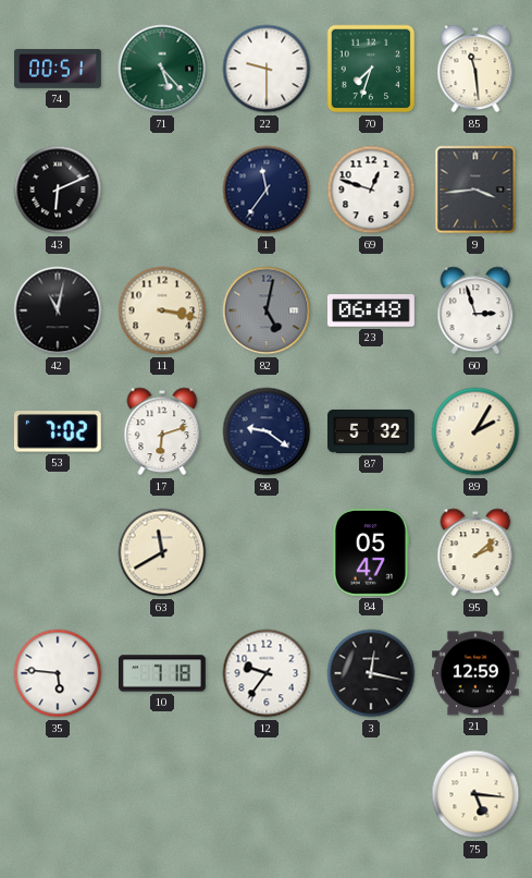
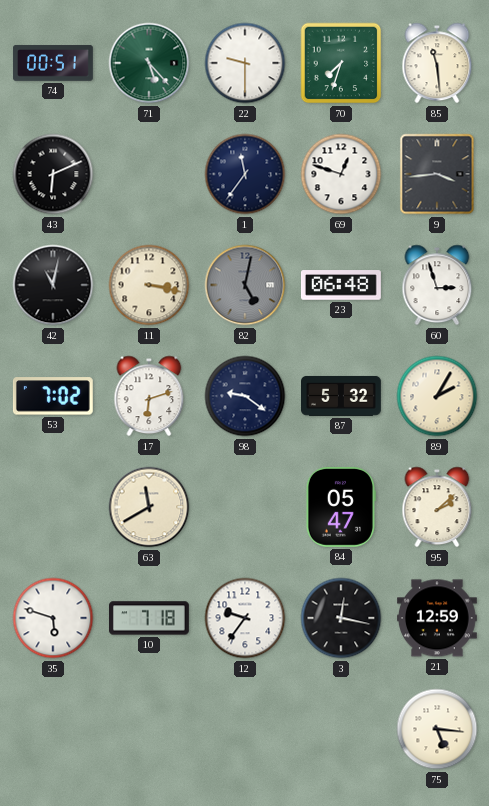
35: 5:46 -> 5:48 (53, 618)
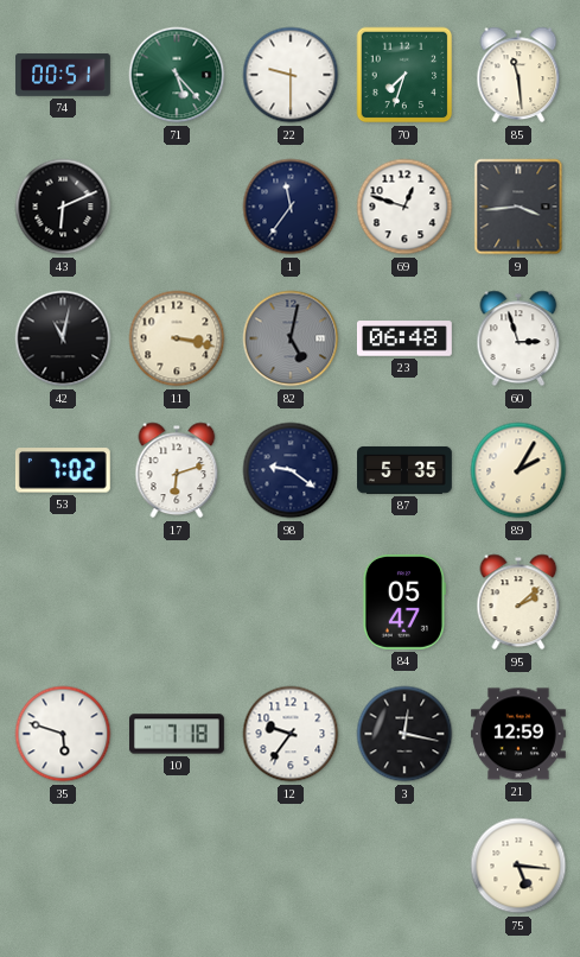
87: 5:32 -> 5:35 (406, 470)
63: 11:40 -> none (149, 507)
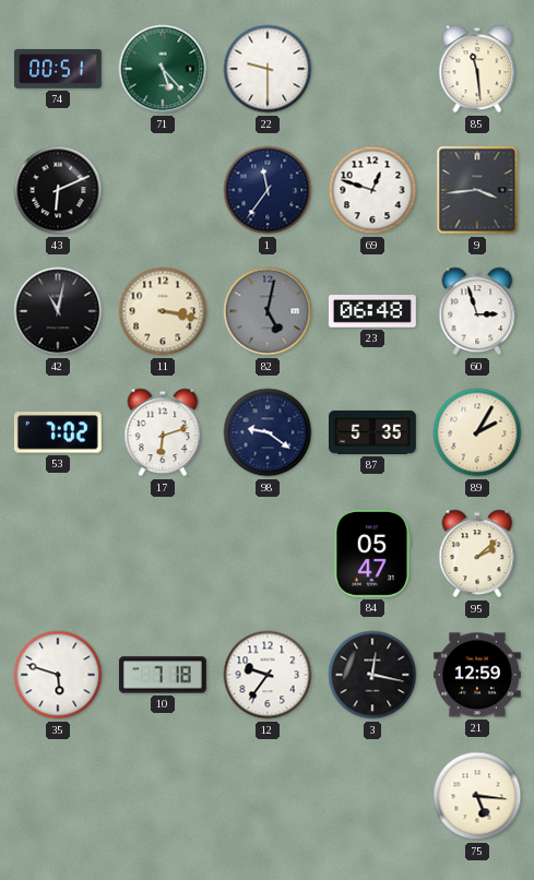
70: 7:33 -> none (404, 75)
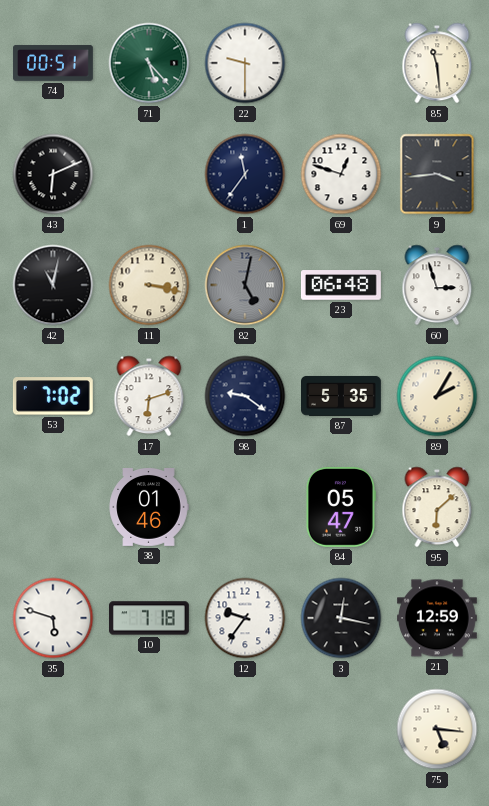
38: none -> 01:46 (149, 508)
95: 2:08 -> 6:08 (437, 507)
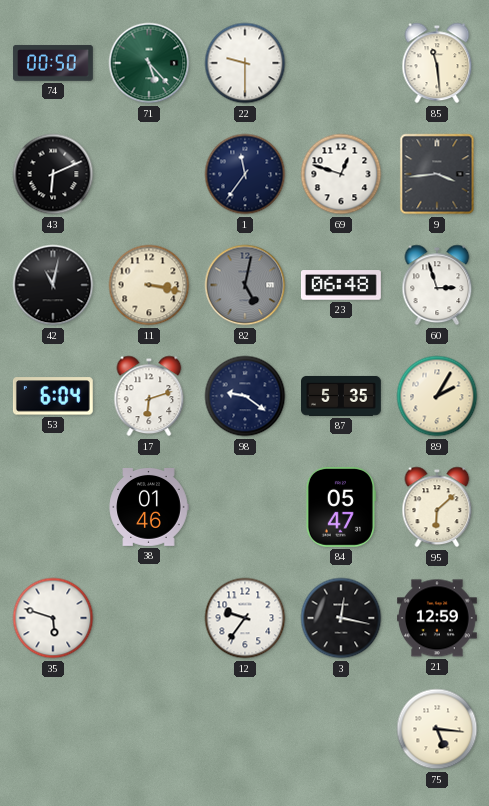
74: 00:51 -> 00:50 (54, 64)
53: 7:02 -> 6:04 (53, 396)
10: 7:18 -> none (150, 618)
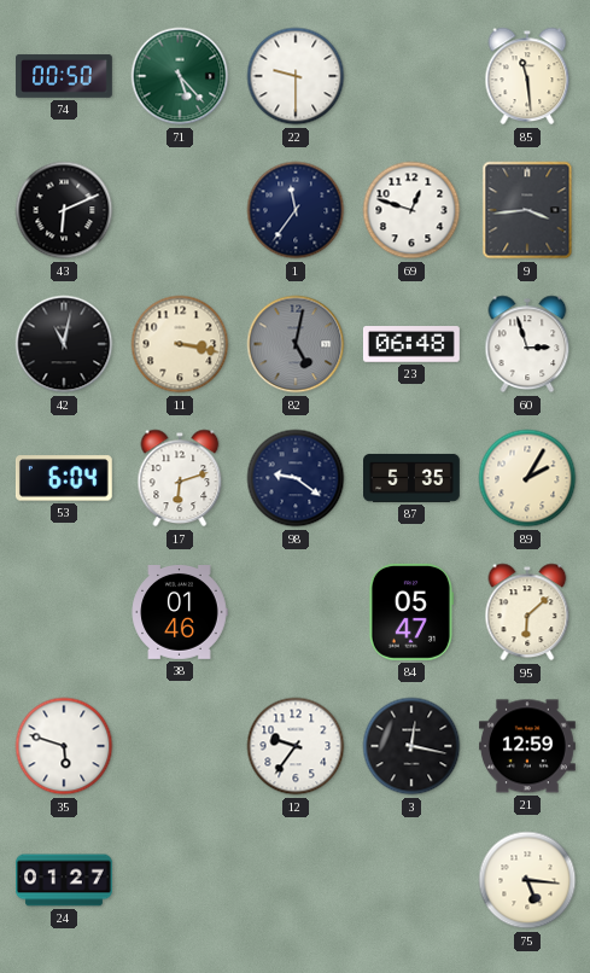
24: none -> 01:27 (65, 880)
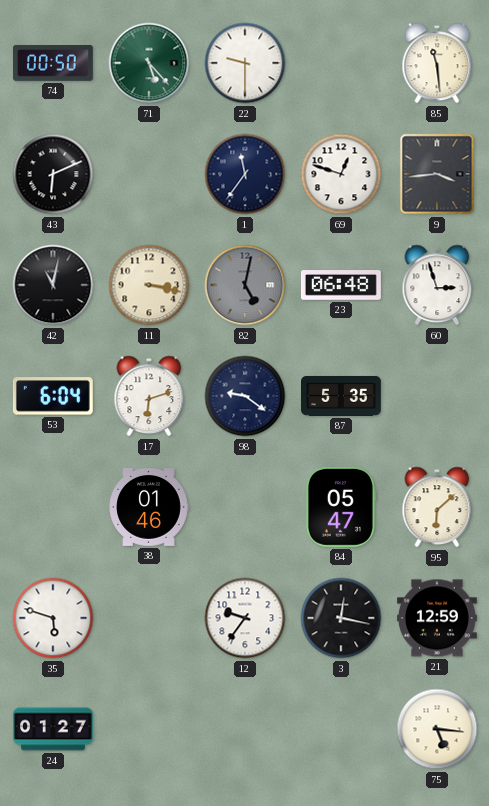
89: 2:05 -> none (527, 478)
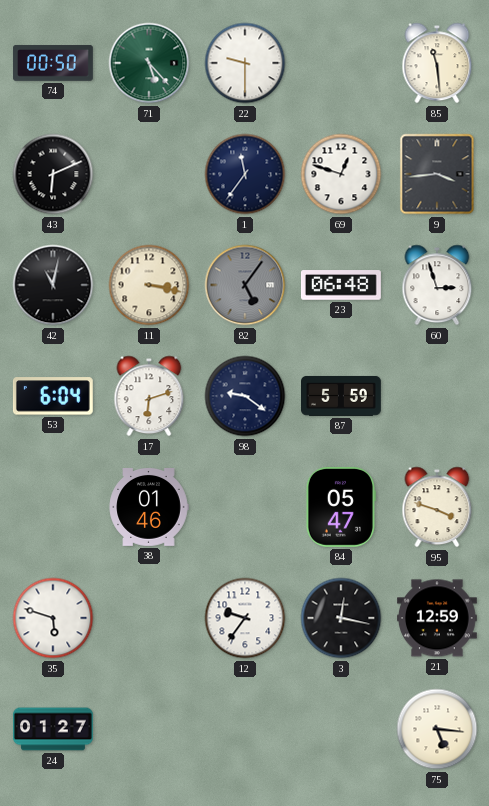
82: 5:02 -> 5:06 (245, 285)
87: 5:35 -> 5:59 (342, 396)
95: 6:08 -> 3:48 (437, 507)
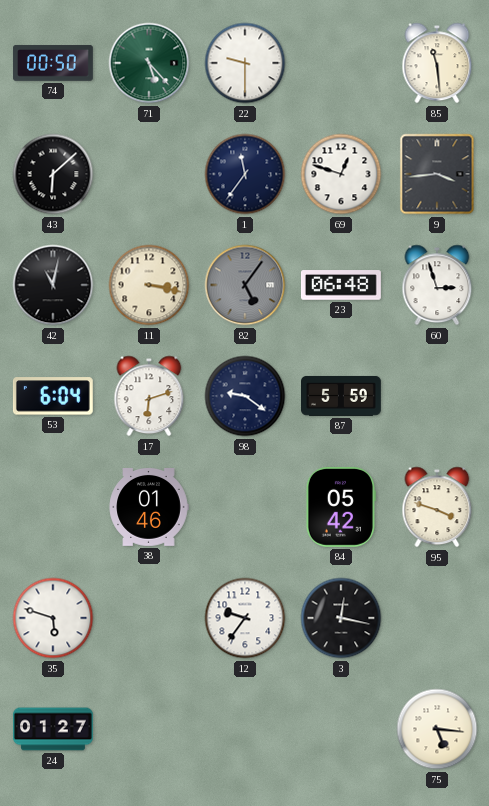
43: 6:11 -> 6:08 (53, 174)
84: 05:47 -> 05:42 (341, 507)
21: 12:59 -> none (438, 618)
